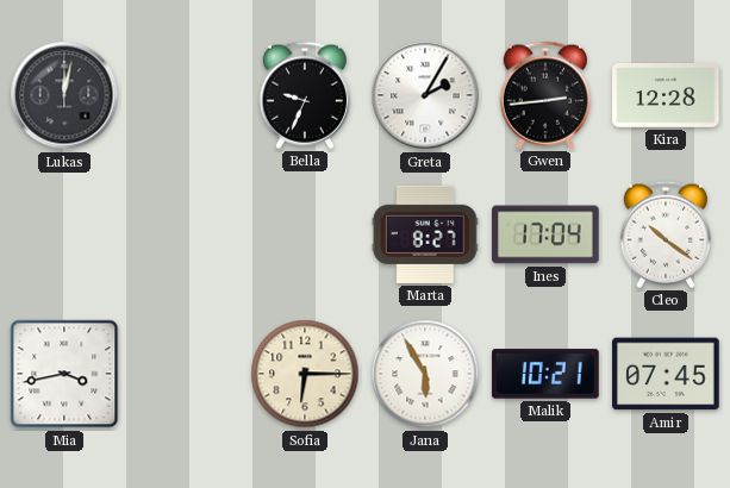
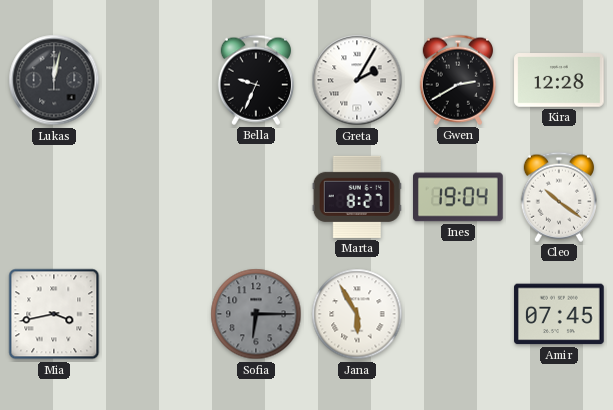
Gwen: 2:44 -> 2:40 (458, 80)
Ines: 17:04 -> 19:04 (459, 197)
Sofia dial: cream -> grey (256, 314)
Malik: 10:21 -> none (545, 374)
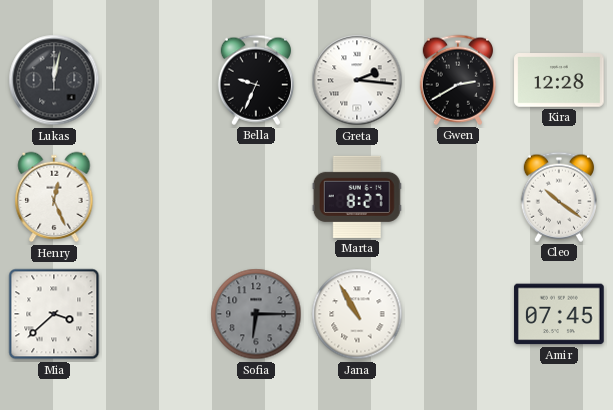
Greta: 2:05 -> 2:16 (357, 80)
Henry: none -> 12:26 (54, 197)
Ines: 19:04 -> none (459, 197)
Mia: 3:43 -> 3:38 (54, 314)
Jana: 5:55 -> 10:55 (357, 314)
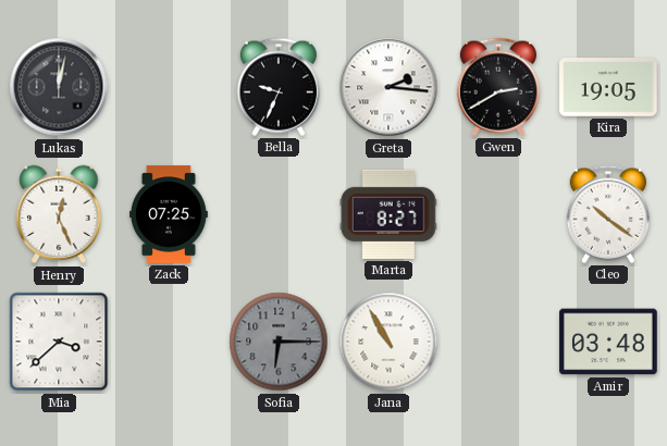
Kira: 12:28 -> 19:05 (608, 88)
Zack: none -> 07:25 (170, 214)
Amir: 07:45 -> 03:48 (608, 342)
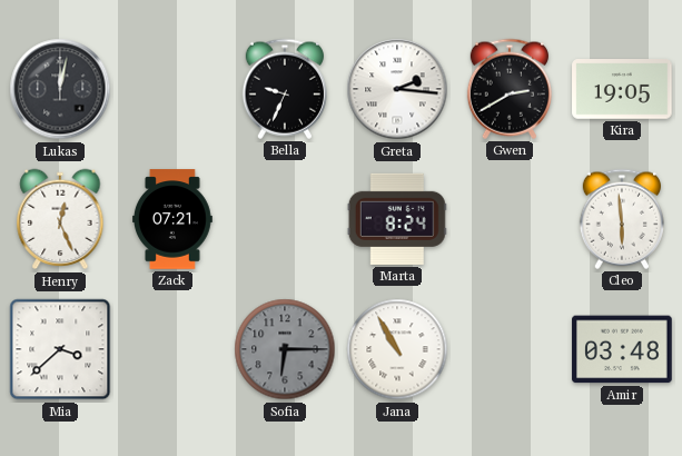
Zack: 07:25 -> 07:21 (174, 219)
Marta: 8:27 -> 8:24 (397, 219)
Cleo: 10:21 -> 5:59 (622, 219)
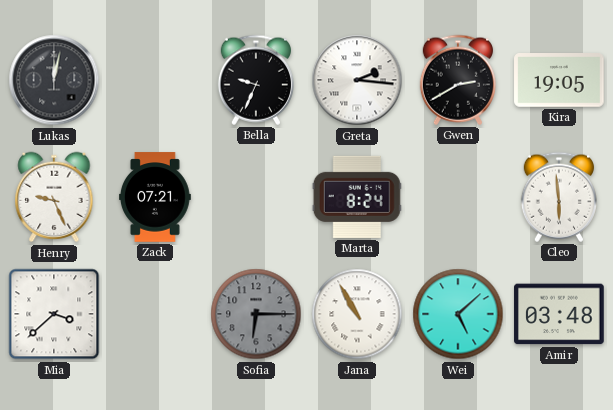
Henry: 12:26 -> 9:26 (54, 197)
Wei: none -> 5:08 (458, 314)
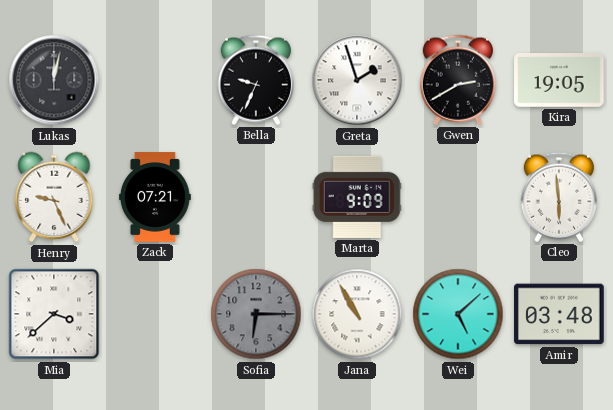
Greta: 2:16 -> 1:57 (357, 80)
Marta: 8:24 -> 9:09 (357, 197)
